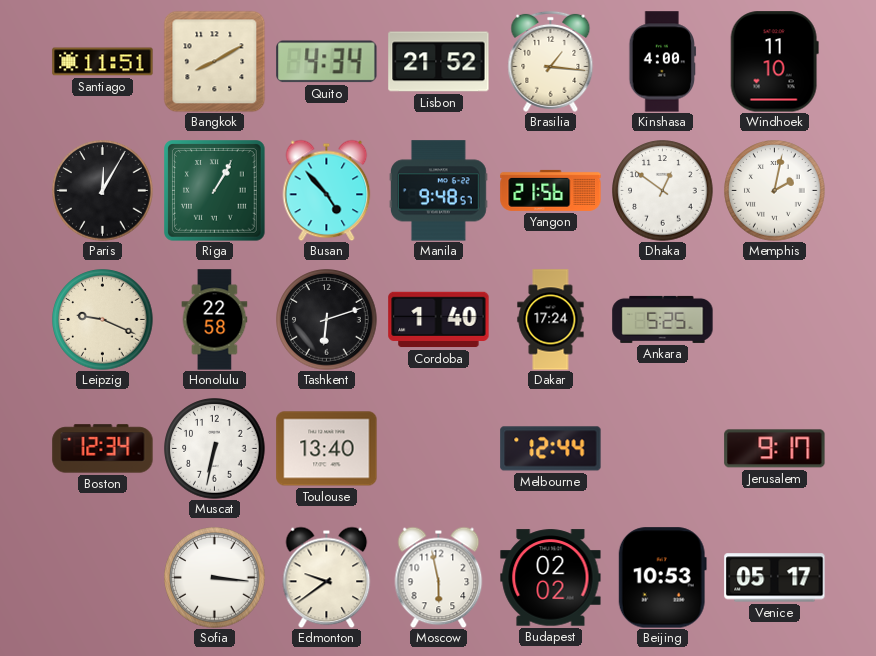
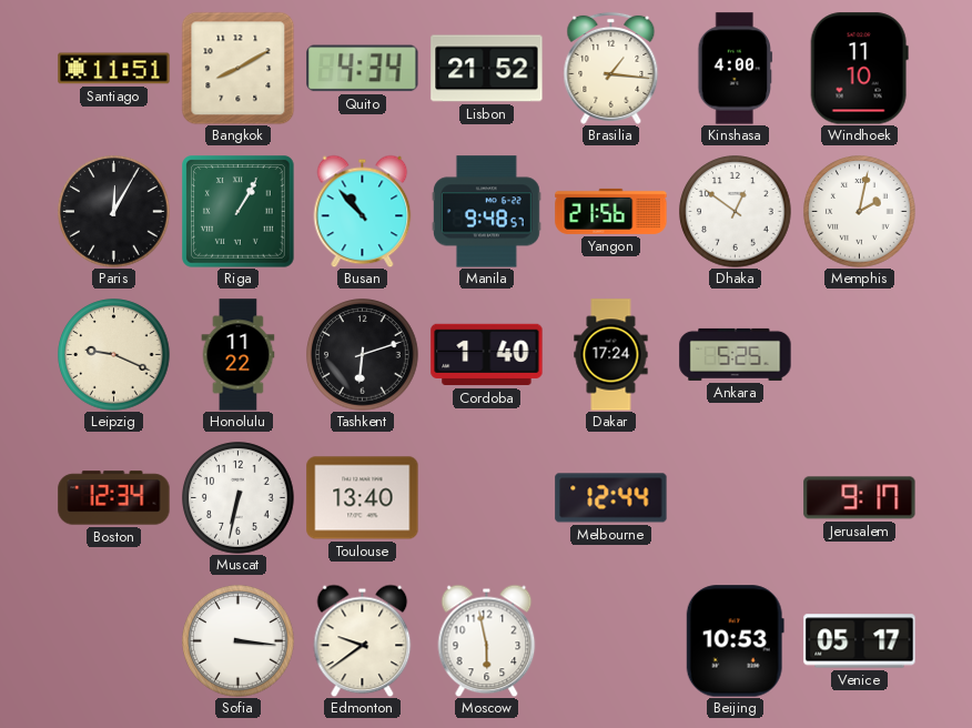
Busan: 4:53 -> 10:53 (363, 211)
Honolulu: 22:58 -> 11:22 (239, 355)
Budapest: 02:02 -> none (551, 578)
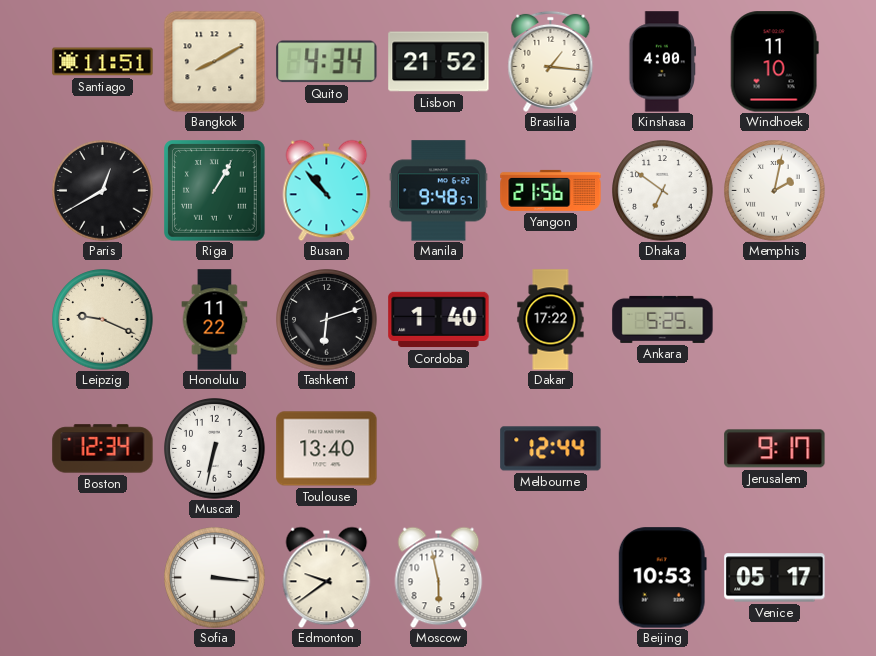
Paris: 12:05 -> 12:40 (103, 191)
Dhaka: 12:51 -> 6:51 (663, 191)
Dakar: 17:24 -> 17:22 (551, 320)
